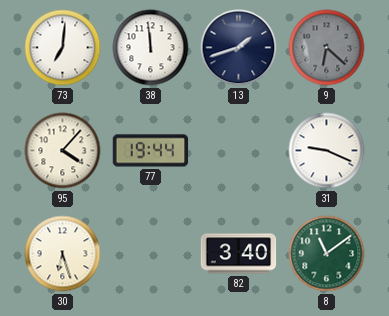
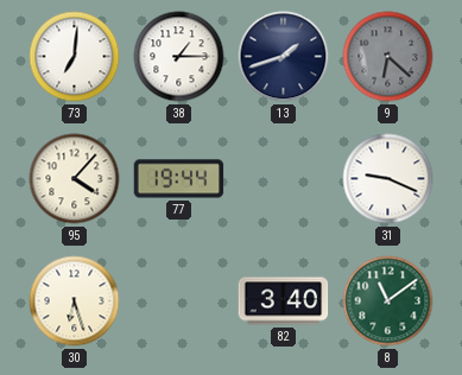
38: 11:59 -> 1:15 (179, 57)
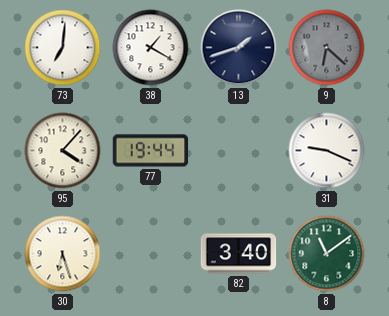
38: 1:15 -> 1:20 (151, 48)
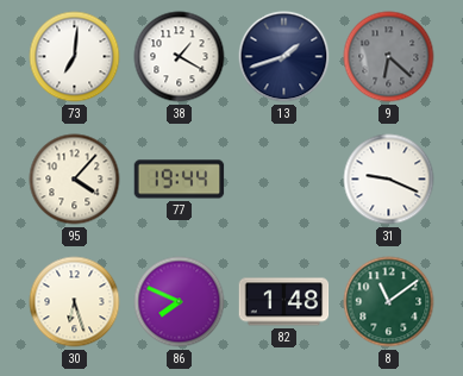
86: none -> 7:49 (180, 302)
82: 3:40 -> 1:48 (284, 302)
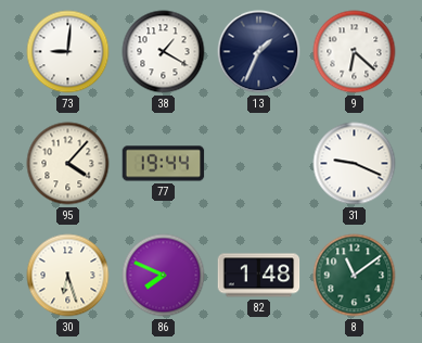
73: 7:01 -> 9:01 (68, 52)
13: 1:42 -> 1:34 (259, 52)
9 dial: grey -> white (355, 52)
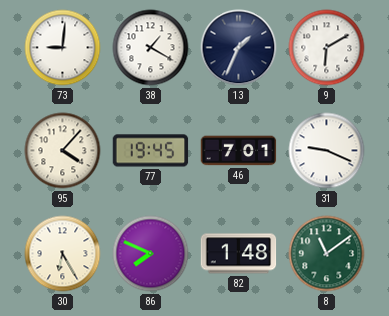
9: 6:22 -> 6:10 (327, 48)
77: 19:44 -> 19:45 (151, 151)
46: none -> 7:01 (239, 151)
30: 6:27 -> 6:25 (63, 254)
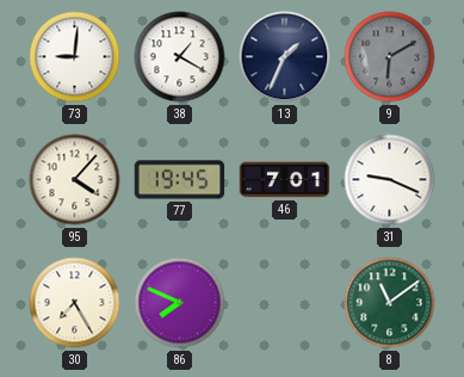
9 dial: white -> grey (390, 57)
30: 6:25 -> 7:25 (75, 303)
82: 1:48 -> none (239, 254)
